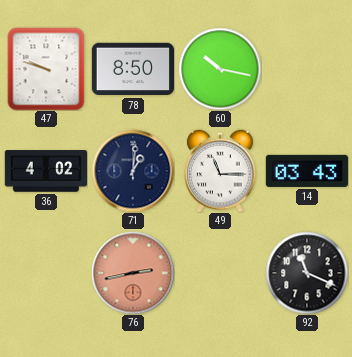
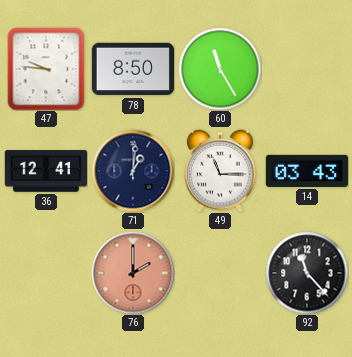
47: 9:48 -> 9:46 (46, 69)
60: 10:17 -> 11:25 (220, 69)
36: 4:02 -> 12:41 (45, 171)
76: 2:43 -> 2:00 (133, 273)
92: 11:19 -> 11:23 (307, 273)
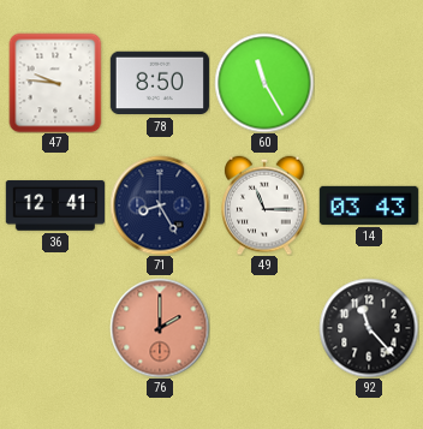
71: 1:01 -> 8:25 (160, 205)
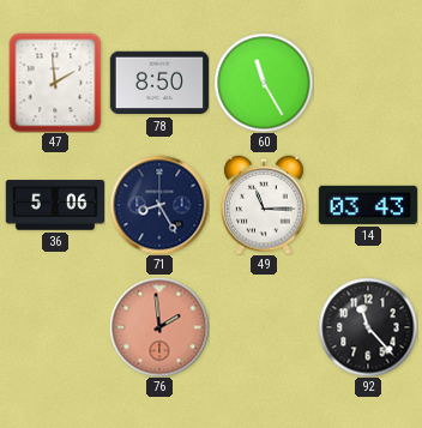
47: 9:46 -> 1:59 (55, 83)
36: 12:41 -> 5:06 (54, 205)
76: 2:00 -> 1:59 (159, 327)
